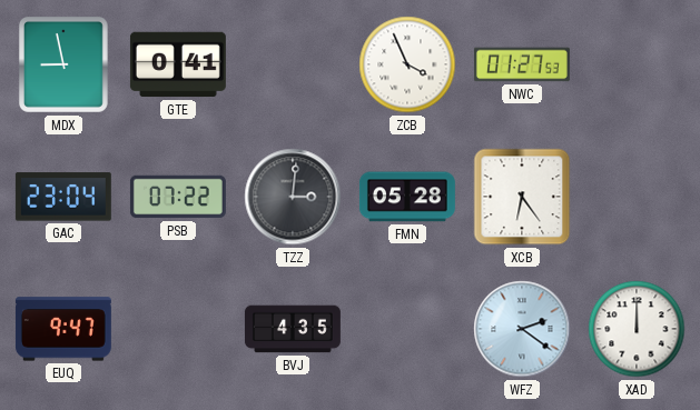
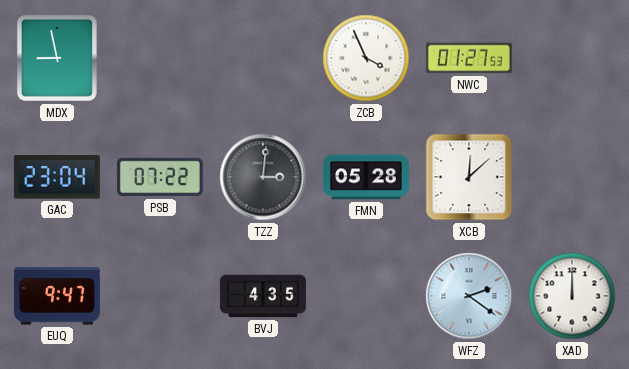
GTE: 0:41 -> none (178, 64)
XCB: 6:24 -> 12:08 (469, 177)
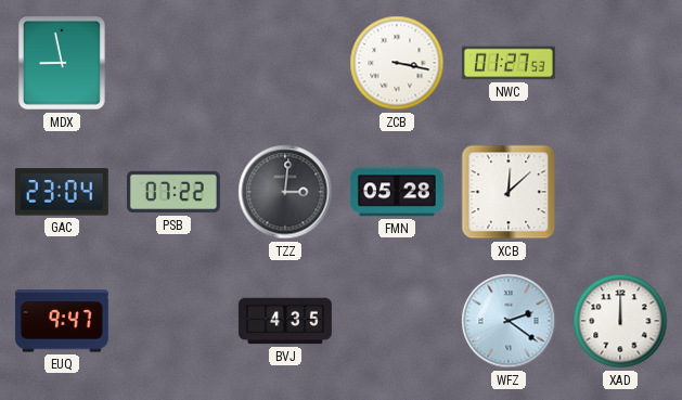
ZCB: 3:56 -> 3:17 (397, 63)
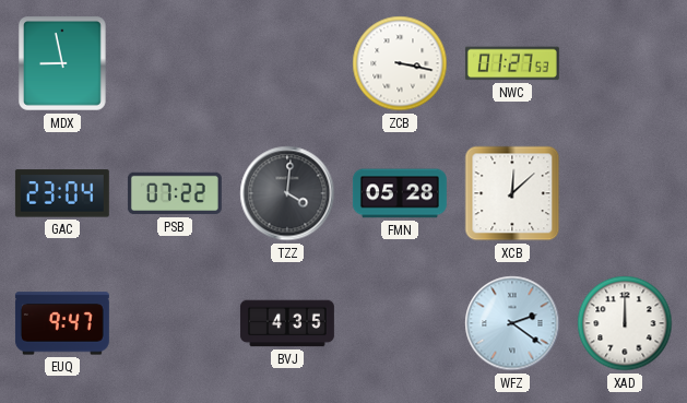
TZZ: 3:01 -> 4:01 (287, 193)
